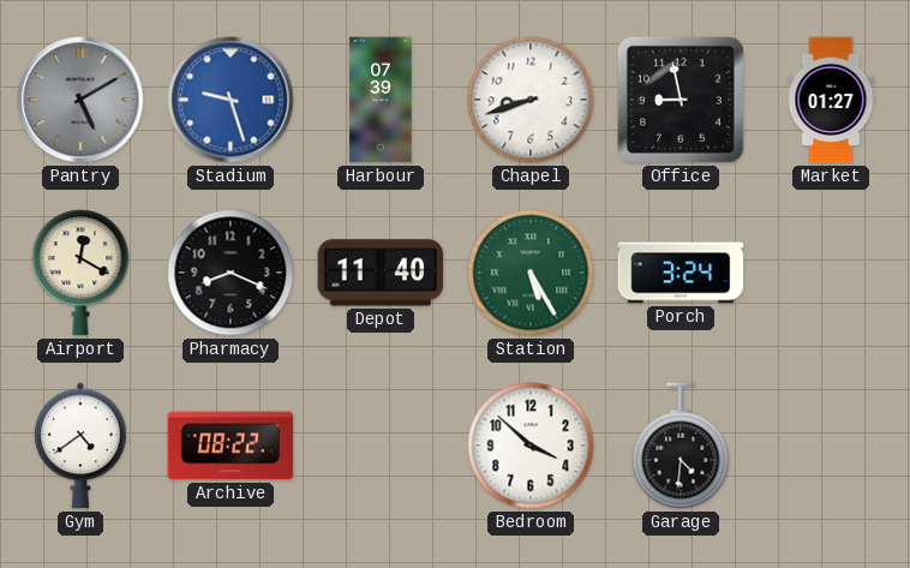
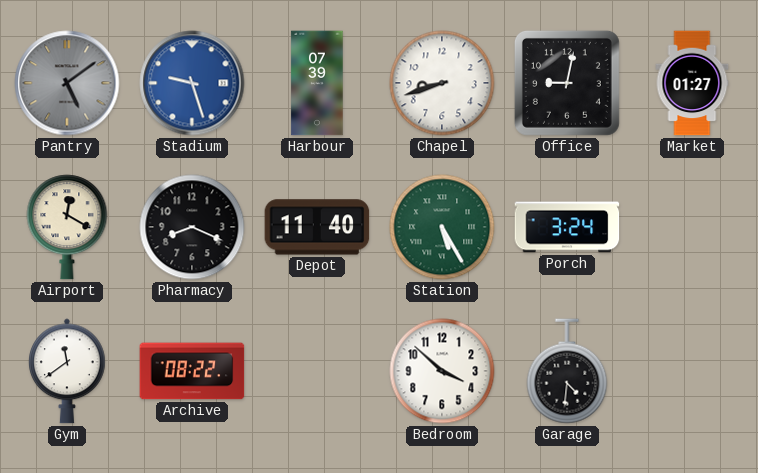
Pantry: 5:10 -> 5:09 (67, 83)
Office: 8:58 -> 9:02 (567, 83)
Gym: 4:39 -> 11:39 (68, 371)
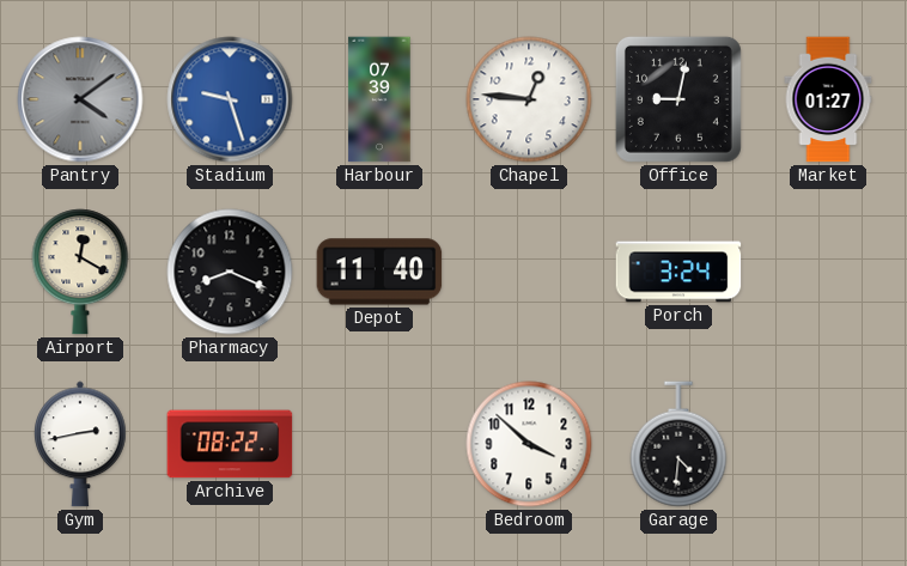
Pantry: 5:09 -> 4:09 (80, 99)
Chapel: 8:42 -> 12:46 (529, 99)
Station: 5:25 -> none (442, 227)
Gym: 11:39 -> 2:43 (81, 444)
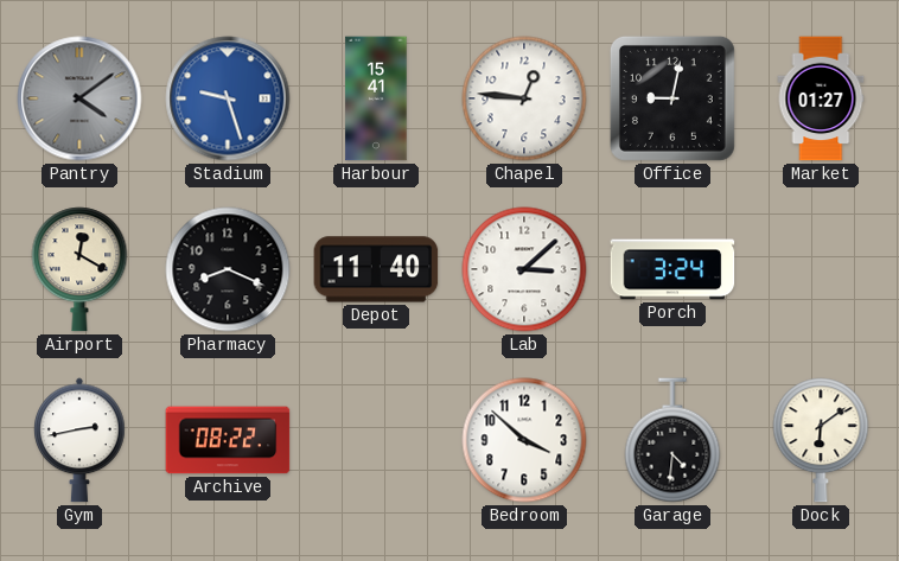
Harbour: 07:39 -> 15:41 (376, 98)
Lab: none -> 3:08 (524, 269)
Dock: none -> 6:09 (821, 440)
